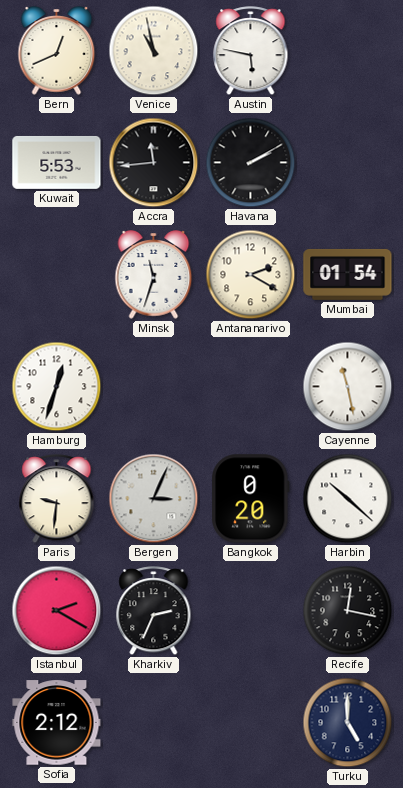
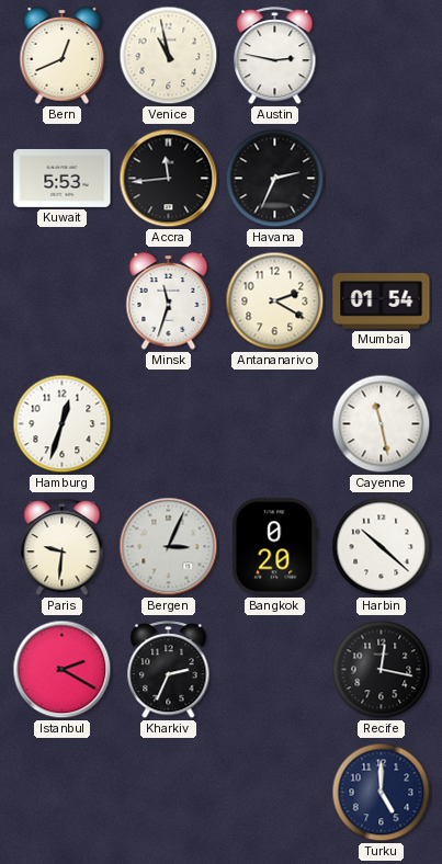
Austin: 5:47 -> 2:47 (275, 56)
Havana: 2:10 -> 2:34 (275, 179)
Sofia: 2:12 -> none (57, 723)
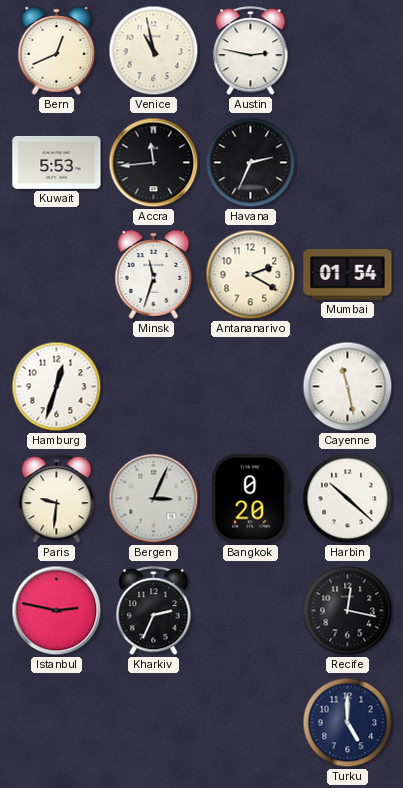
Istanbul: 2:20 -> 2:47 (57, 611)
